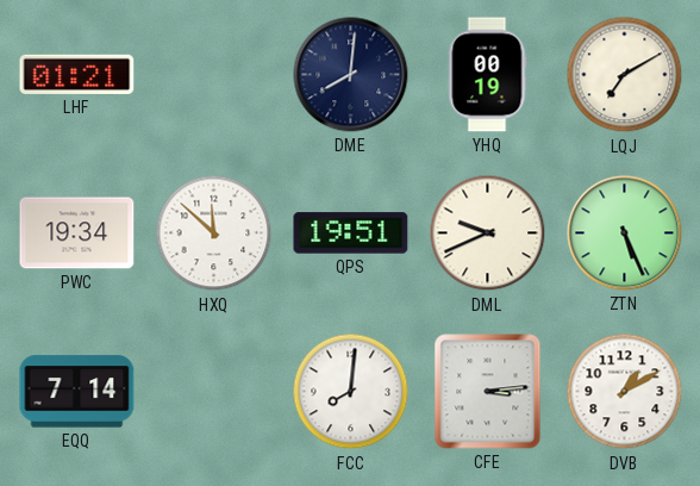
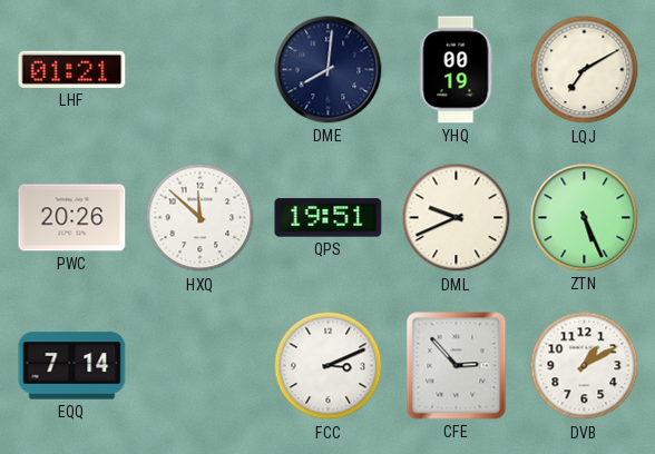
PWC: 19:34 -> 20:26 (72, 218)
FCC: 8:01 -> 3:11 (329, 366)
CFE: 3:14 -> 2:53 (457, 366)
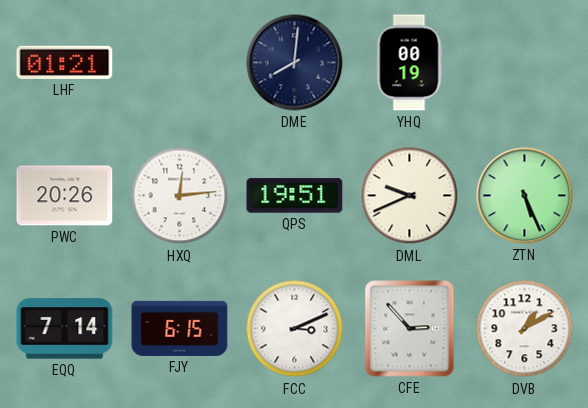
LQJ: 7:10 -> none (585, 70)
HXQ: 11:52 -> 12:14 (180, 196)
FJY: none -> 6:15 (180, 328)
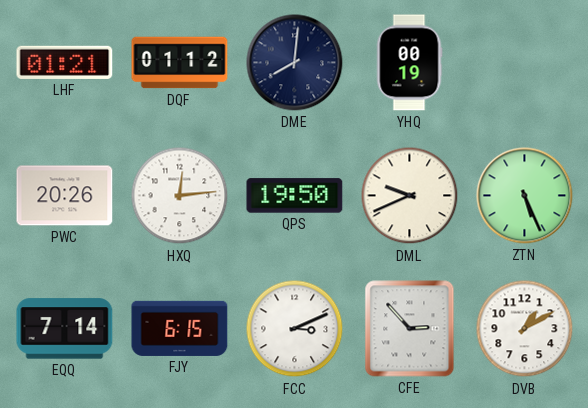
DQF: none -> 01:12 (180, 63)
QPS: 19:51 -> 19:50 (295, 196)
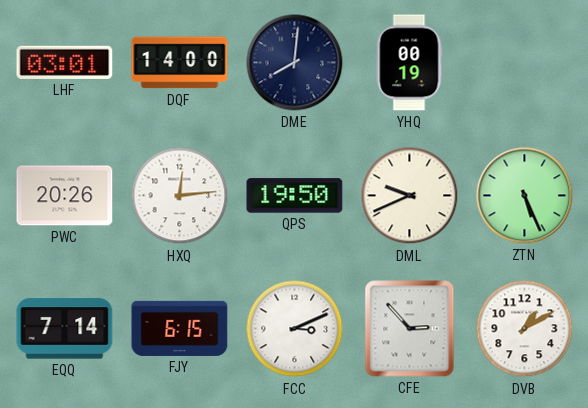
LHF: 01:21 -> 03:01 (65, 62)
DQF: 01:12 -> 14:00 (180, 63)
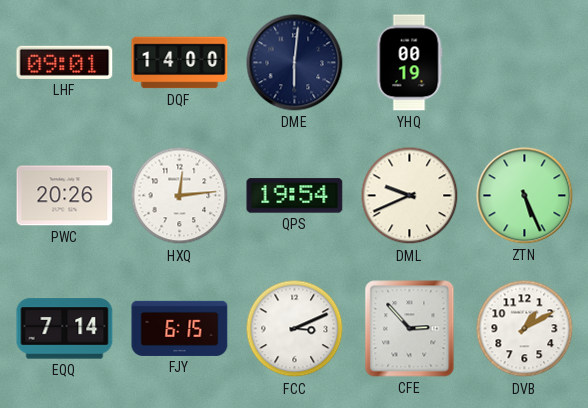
LHF: 03:01 -> 09:01 (65, 62)
DME: 8:01 -> 6:01 (295, 63)
QPS: 19:50 -> 19:54 (295, 196)
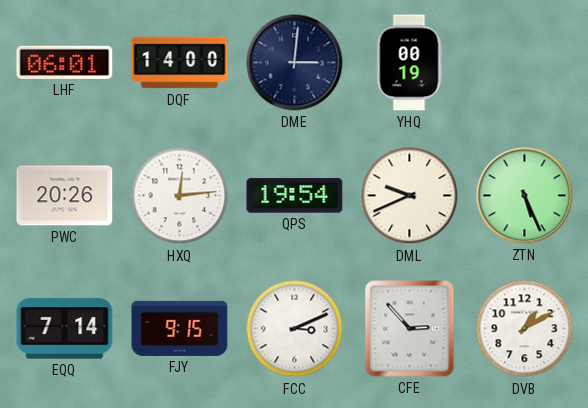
LHF: 09:01 -> 06:01 (65, 62)
DME: 6:01 -> 3:01 (295, 63)
FJY: 6:15 -> 9:15 (180, 328)
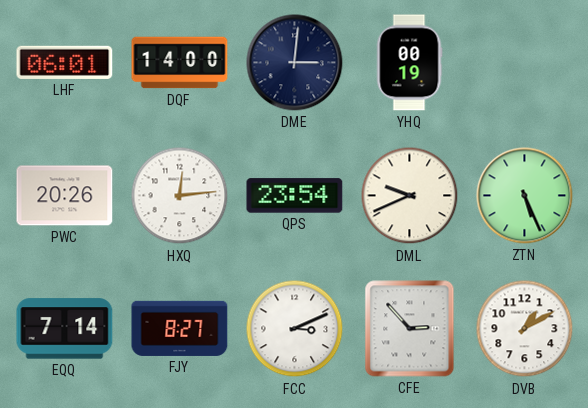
QPS: 19:54 -> 23:54 (295, 196)
FJY: 9:15 -> 8:27 (180, 328)
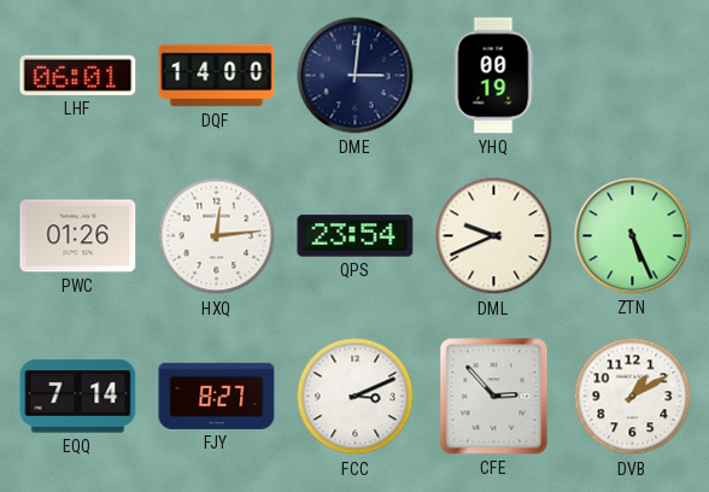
PWC: 20:26 -> 01:26 (78, 236)
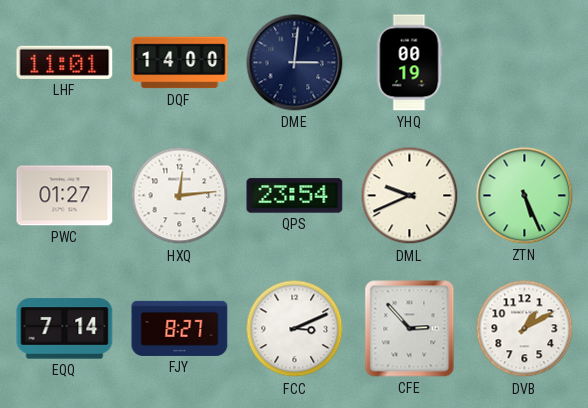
LHF: 06:01 -> 11:01 (65, 62)
PWC: 01:26 -> 01:27 (65, 196)
